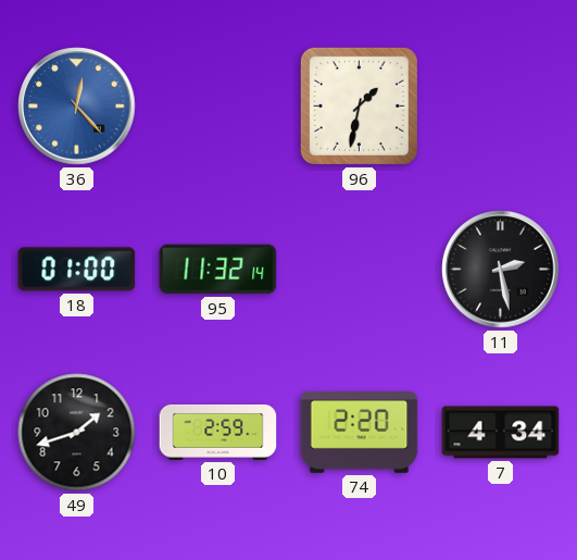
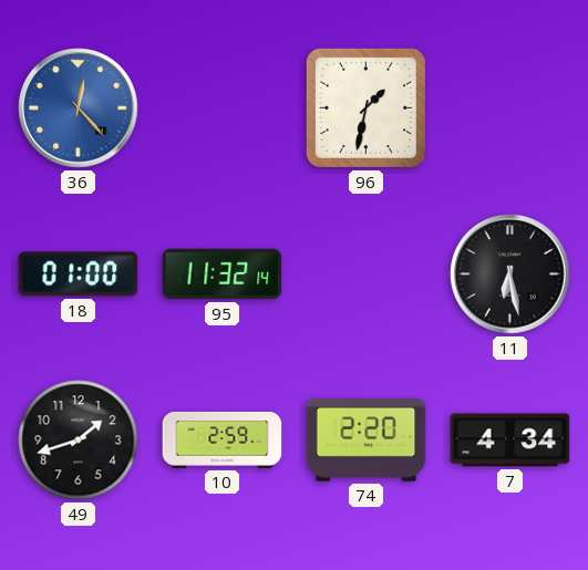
11: 2:28 -> 6:28 (510, 274)
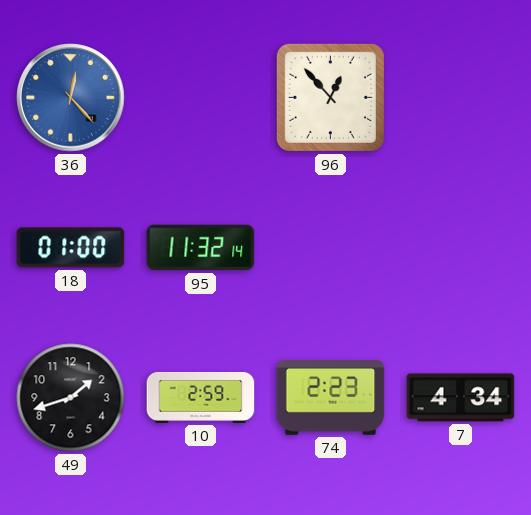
96: 1:32 -> 12:53 (330, 97)
11: 6:28 -> none (510, 274)
74: 2:20 -> 2:23 (331, 398)
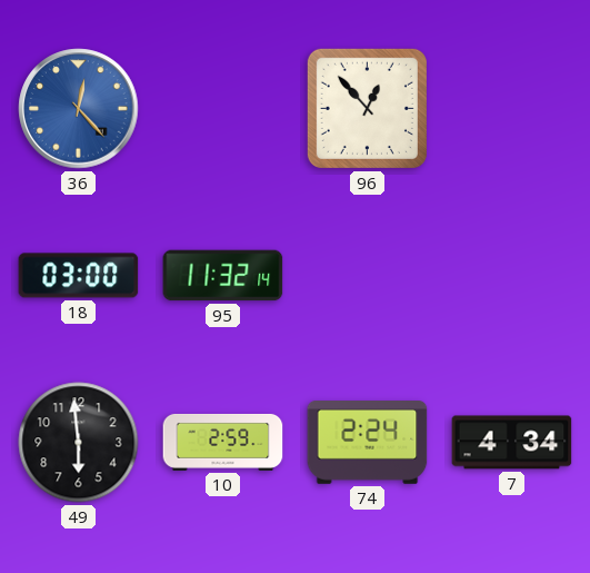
18: 01:00 -> 03:00 (79, 276)
49: 1:42 -> 5:59 (79, 443)
74: 2:23 -> 2:24 (368, 443)
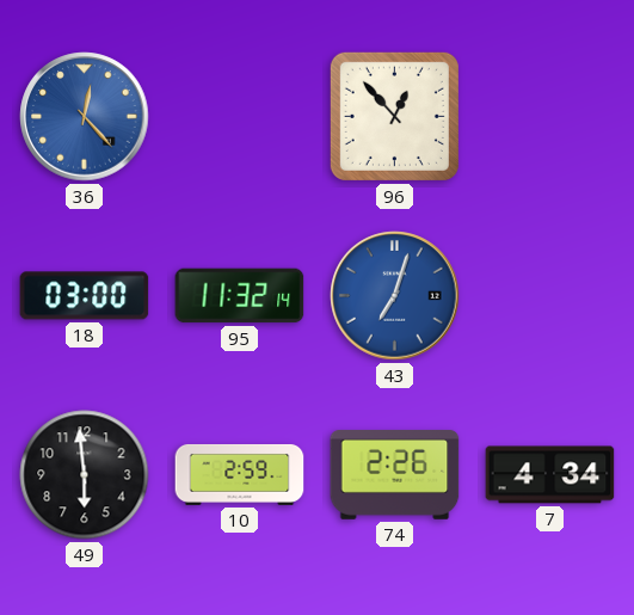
43: none -> 7:03 (395, 296)
74: 2:24 -> 2:26 (395, 475)
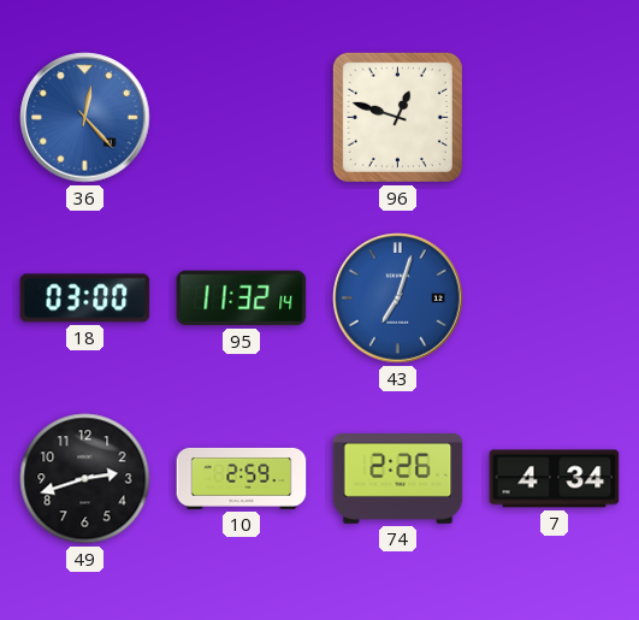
96: 12:53 -> 12:48 (397, 117)
49: 5:59 -> 2:42 (85, 479)
